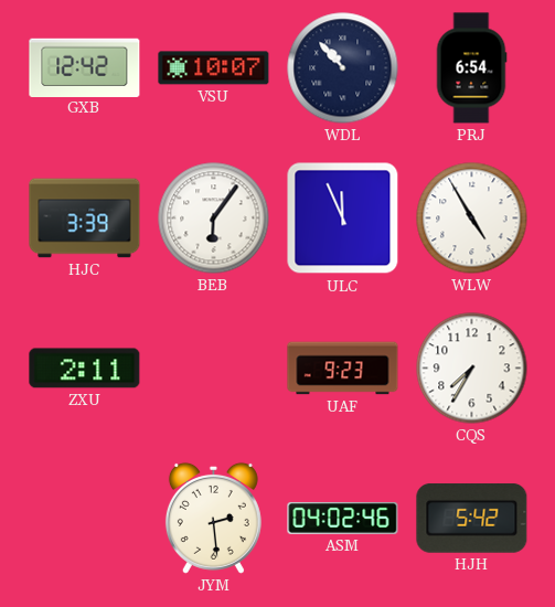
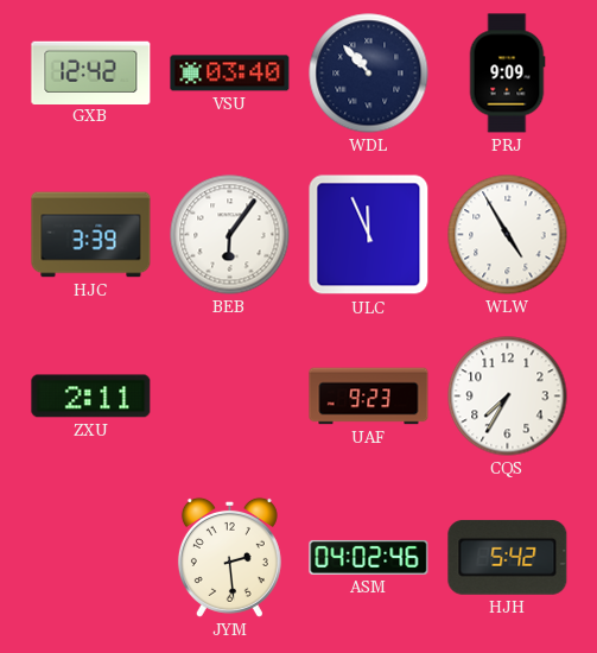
VSU: 10:07 -> 03:40 (230, 74)
PRJ: 6:54 -> 9:09 (507, 74)
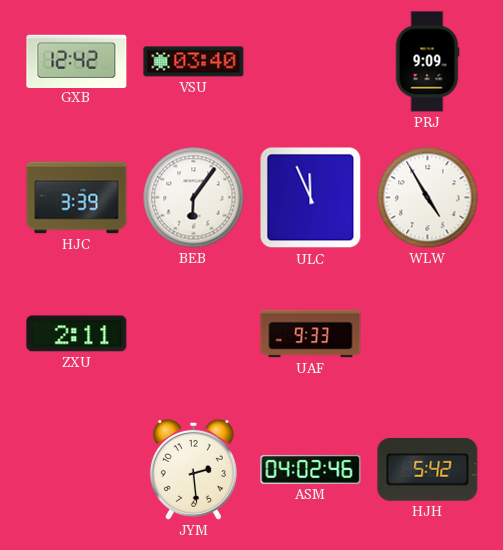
WDL: 10:53 -> none (369, 74)
UAF: 9:23 -> 9:33 (311, 334)
CQS: 7:35 -> none (508, 397)
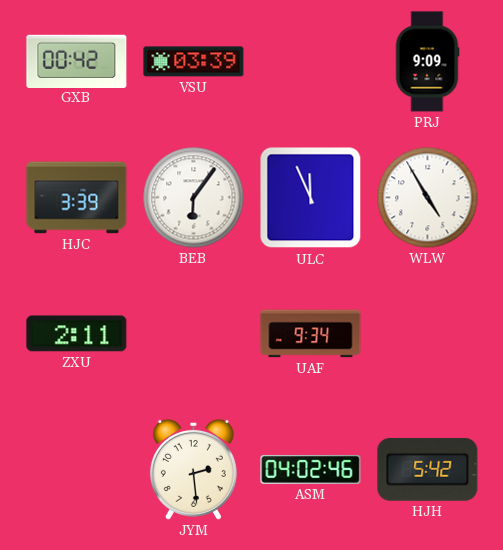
GXB: 12:42 -> 00:42 (77, 61)
VSU: 03:40 -> 03:39 (194, 62)
UAF: 9:33 -> 9:34 (311, 334)
